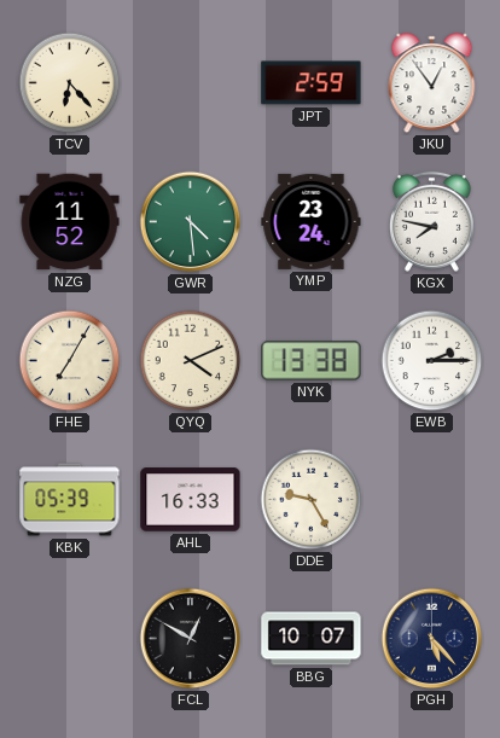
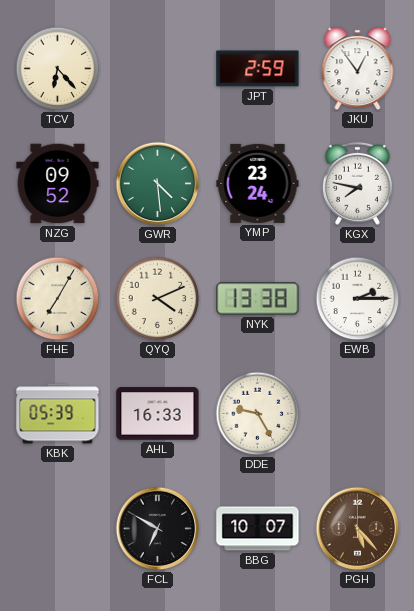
NZG: 11:52 -> 09:52 (58, 184)
FCL: 12:50 -> 6:50 (158, 529)
PGH dial: navy -> brown (358, 529)
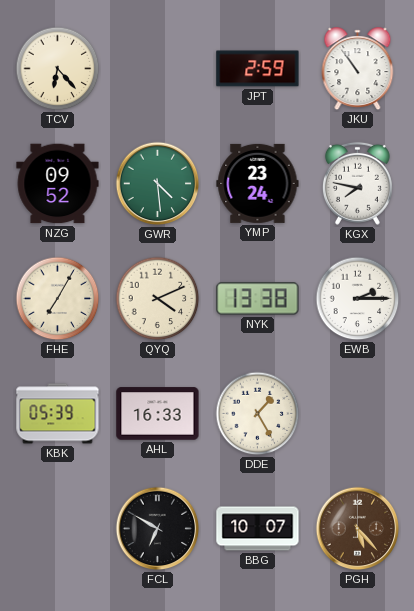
JKU: 12:54 -> 10:54 (358, 69)
DDE: 9:25 -> 1:25 (258, 414)
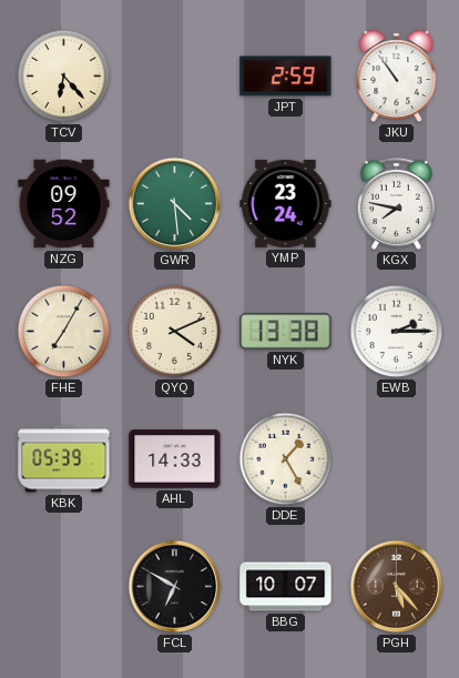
AHL: 16:33 -> 14:33 (175, 459)
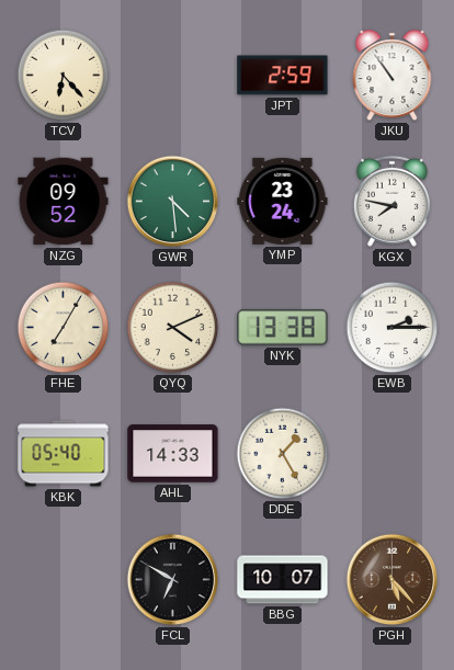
KBK: 05:39 -> 05:40 (64, 454)
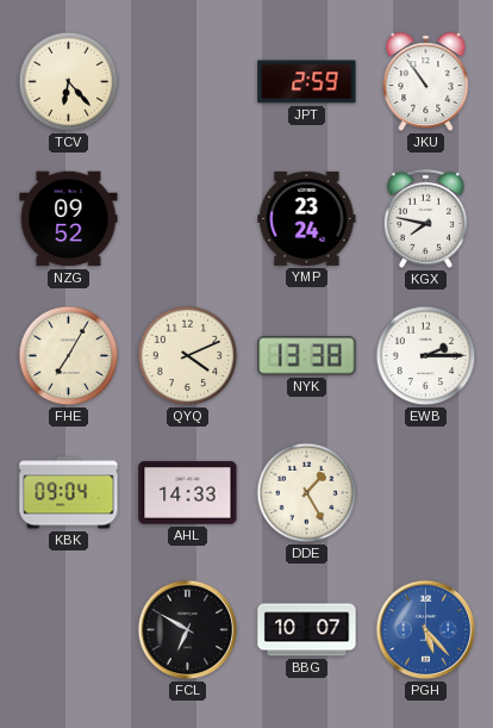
GWR: 4:29 -> none (173, 202)
KBK: 05:40 -> 09:04 (69, 493)
PGH dial: brown -> blue (426, 630)
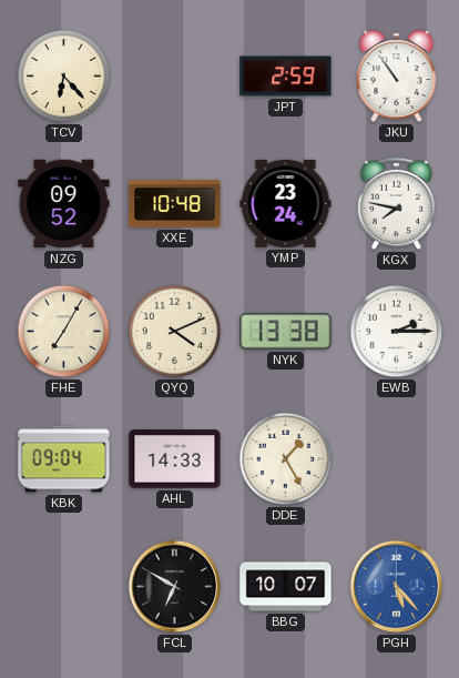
XXE: none -> 10:48 (175, 204)
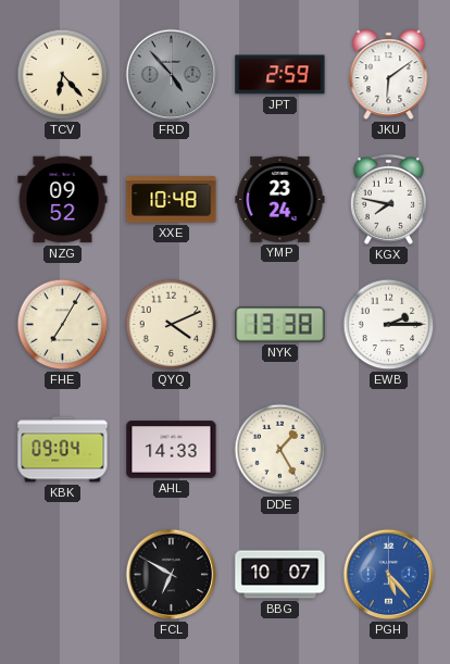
FRD: none -> 4:53 (172, 75)
JKU: 10:54 -> 6:09 (389, 75)
